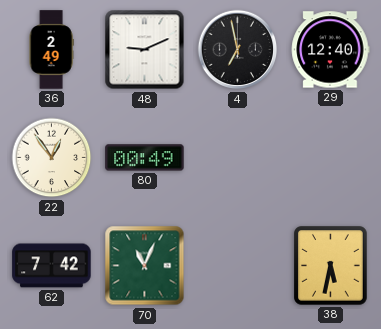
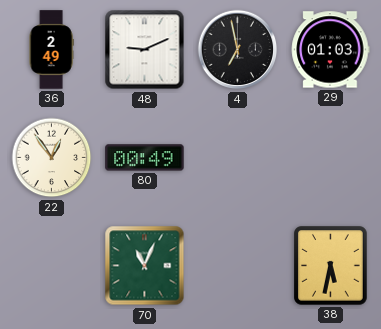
29: 12:40 -> 01:03 (330, 50)
62: 7:42 -> none (52, 266)
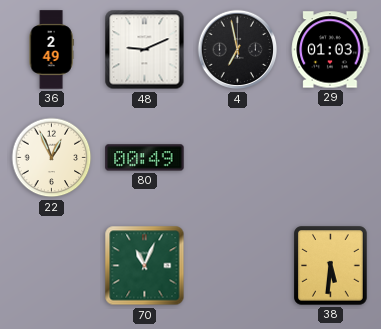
22: 12:54 -> 12:56 (52, 158)
38: 5:32 -> 5:31 (331, 266)
